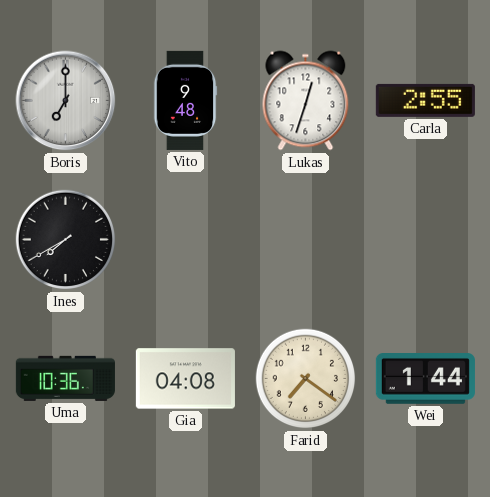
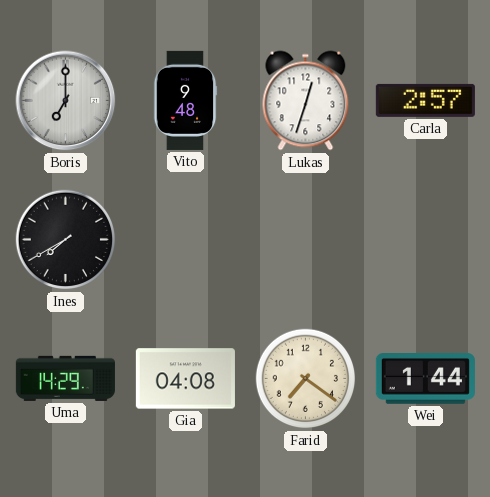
Carla: 2:55 -> 2:57 (425, 100)
Uma: 10:36 -> 14:29 (65, 378)
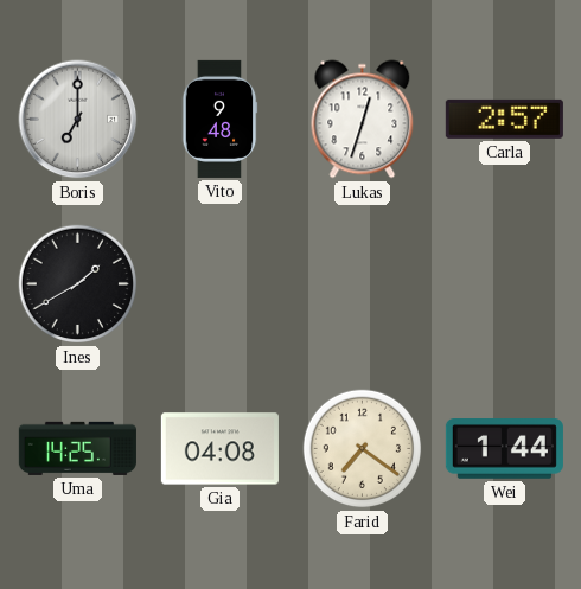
Ines: 7:40 -> 1:40 (78, 284)
Uma: 14:29 -> 14:25 (77, 448)
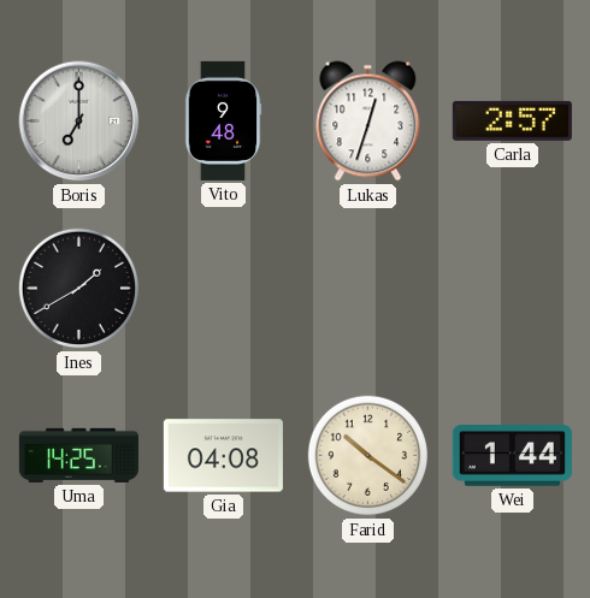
Farid: 7:21 -> 10:21 (368, 456)
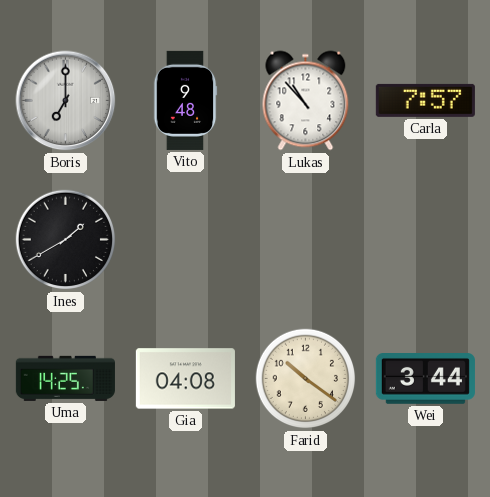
Lukas: 12:33 -> 10:53 (306, 101)
Carla: 2:57 -> 7:57 (425, 100)
Wei: 1:44 -> 3:44 (425, 379)
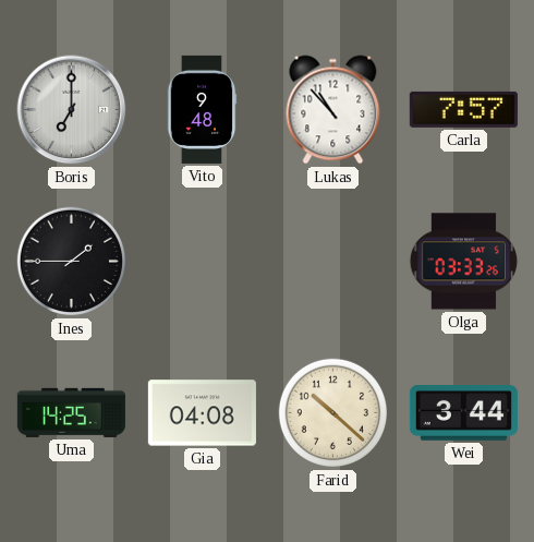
Ines: 1:40 -> 1:45 (72, 262)
Olga: none -> 03:33 (463, 262)
Farid: 10:21 -> 10:22 (333, 413)
